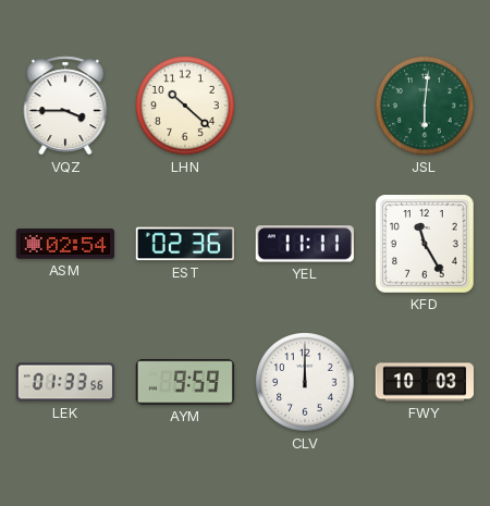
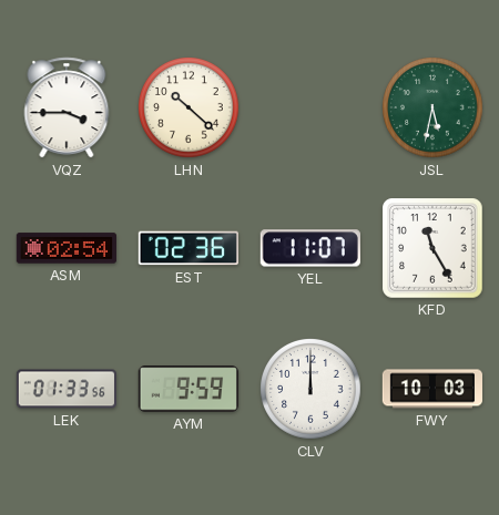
JSL: 6:01 -> 5:32 (434, 109)
YEL: 11:11 -> 11:07 (310, 248)
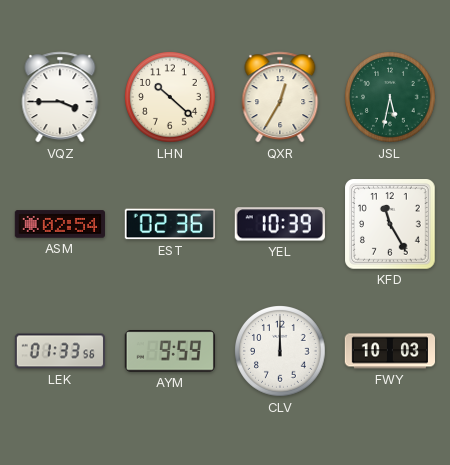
QXR: none -> 12:35 (280, 97)
YEL: 11:07 -> 10:39 (280, 224)
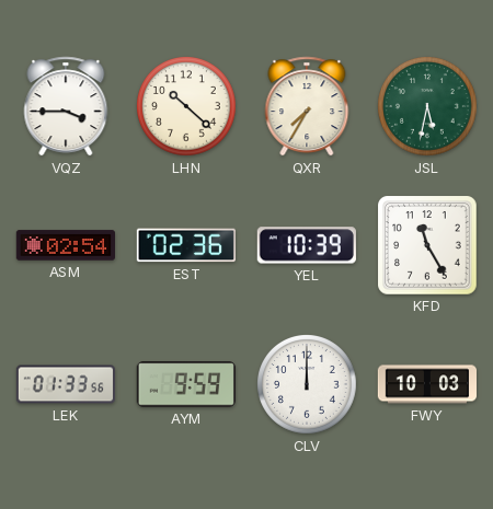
QXR: 12:35 -> 7:35 (307, 106)
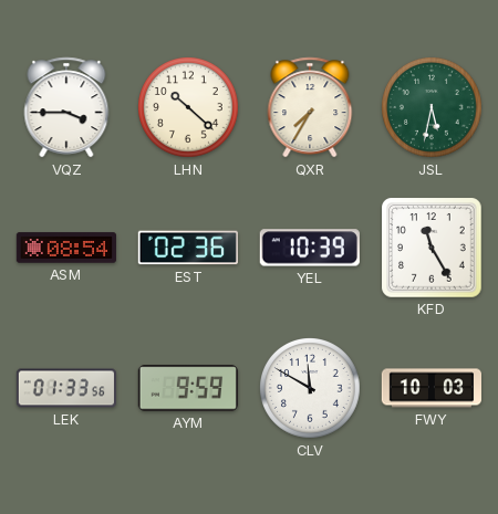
ASM: 02:54 -> 08:54 (65, 248)
CLV: 12:00 -> 11:50 (311, 389)
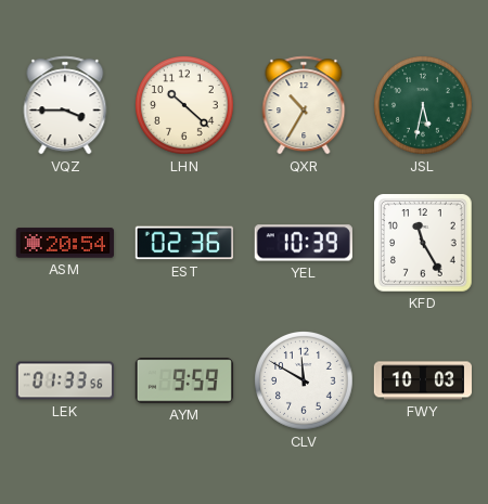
QXR: 7:35 -> 10:35 (304, 105)
ASM: 08:54 -> 20:54 (64, 243)
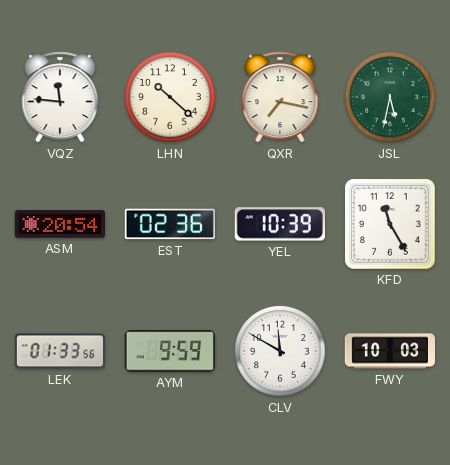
VQZ: 3:45 -> 11:46 (60, 97)
QXR: 10:35 -> 7:17 (280, 97)
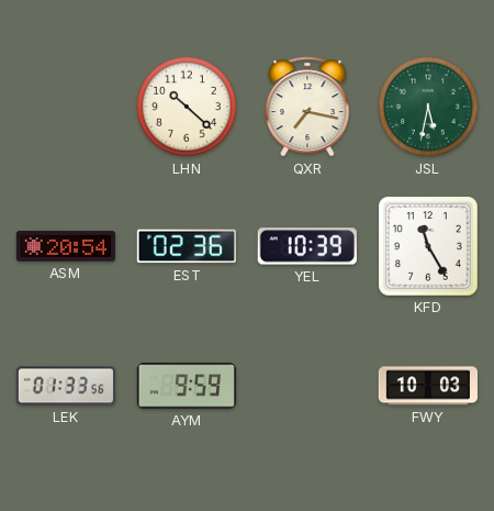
VQZ: 11:46 -> none (60, 97)
CLV: 11:50 -> none (281, 352)
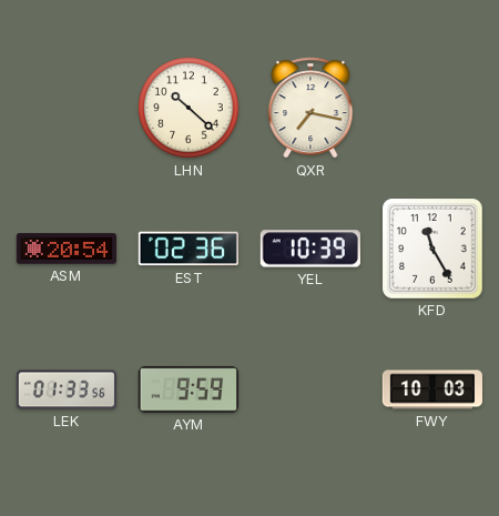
JSL: 5:32 -> none (429, 108)
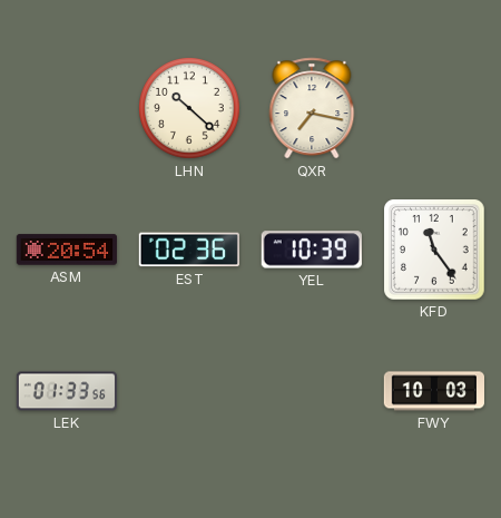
KFD: 11:25 -> 11:24 (434, 250)
AYM: 9:59 -> none (189, 389)
